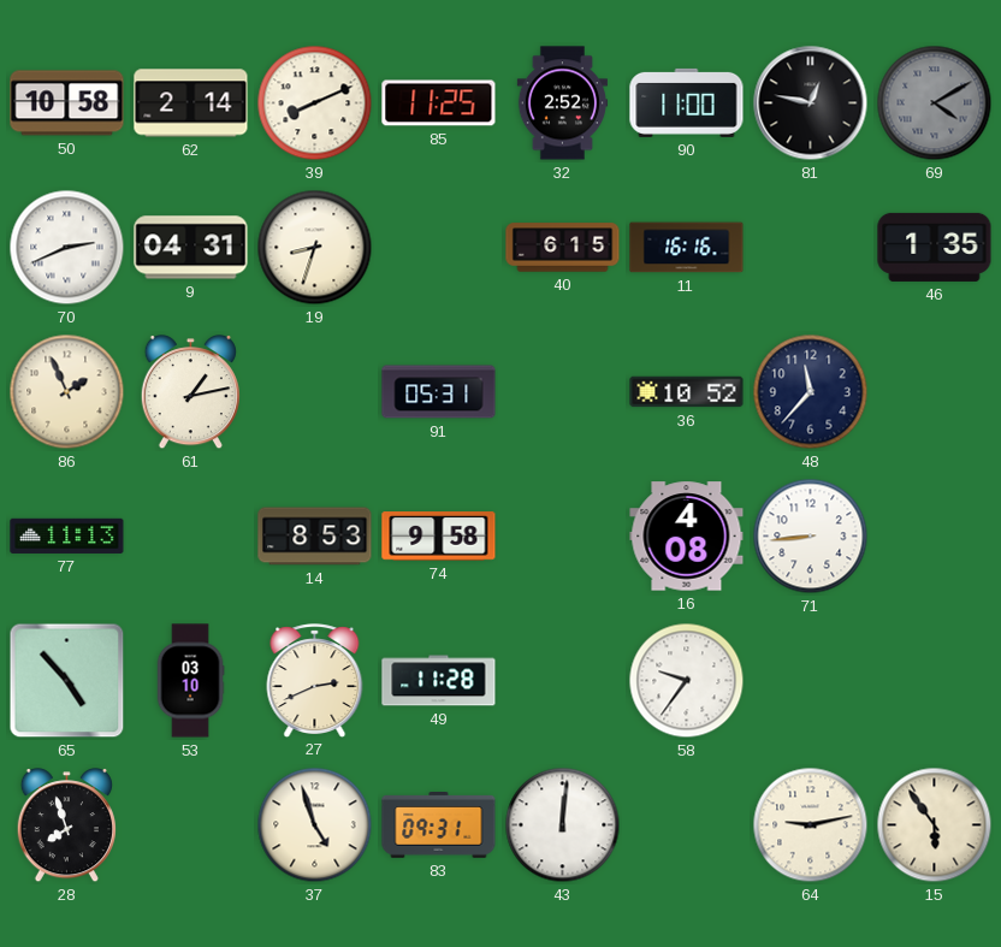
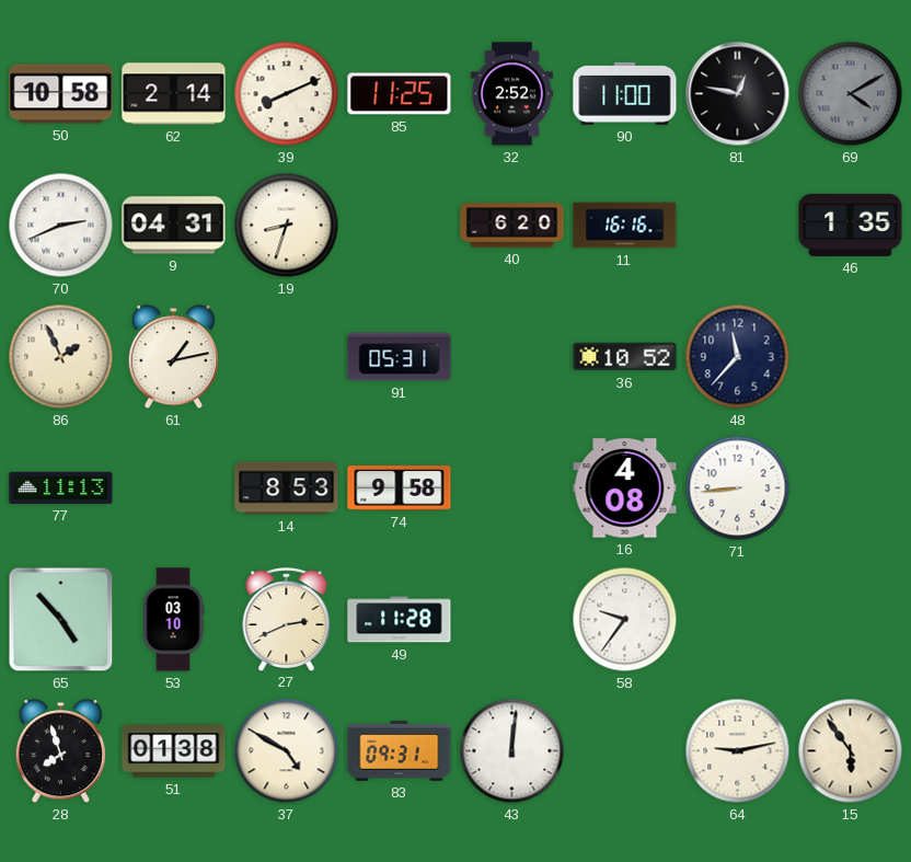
40: 6:15 -> 6:20 (512, 226)
51: none -> 01:38 (174, 751)
37: 4:57 -> 4:50 (287, 751)
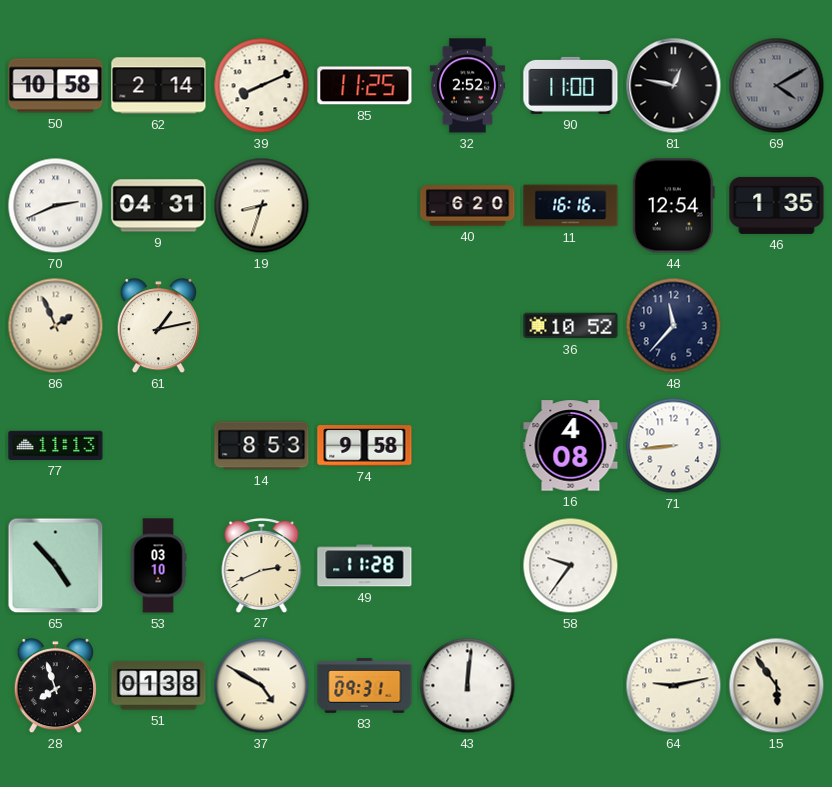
44: none -> 12:54 (673, 206)
91: 05:31 -> none (400, 357)
